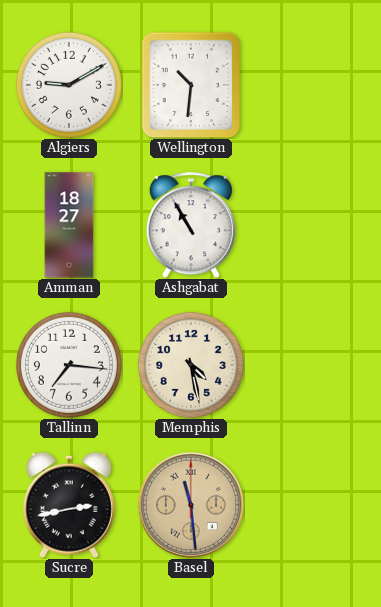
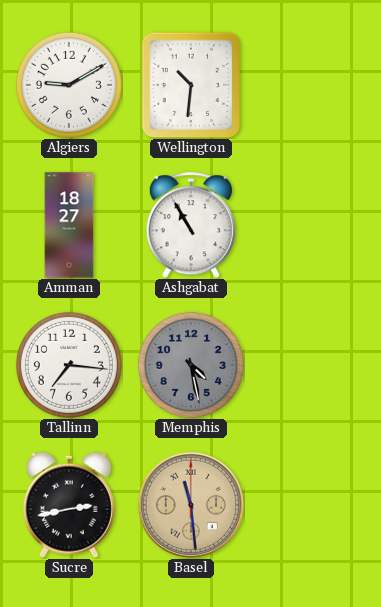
Memphis dial: cream -> grey (191, 365)
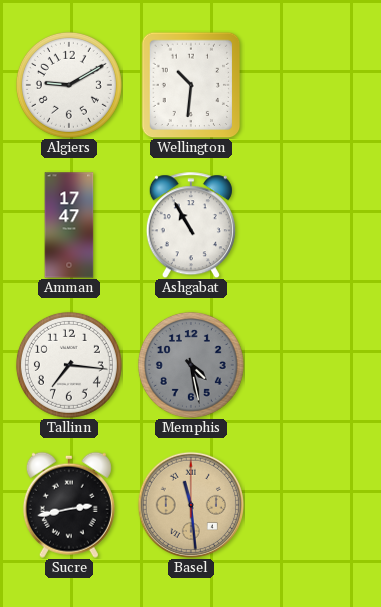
Amman: 18:27 -> 17:47 (69, 225)
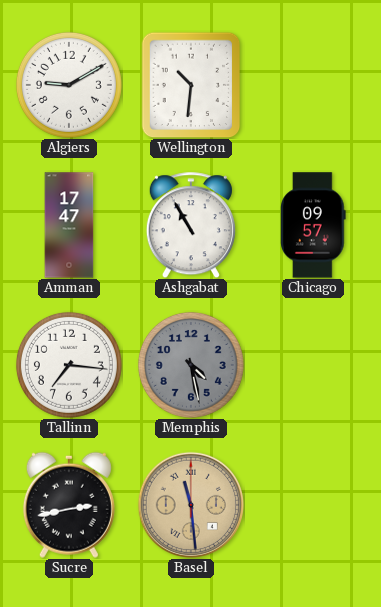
Chicago: none -> 09:57 (314, 225)
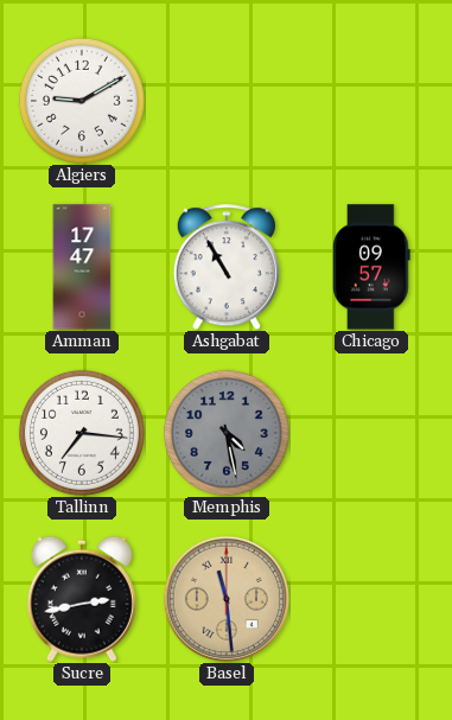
Wellington: 10:31 -> none (191, 85)
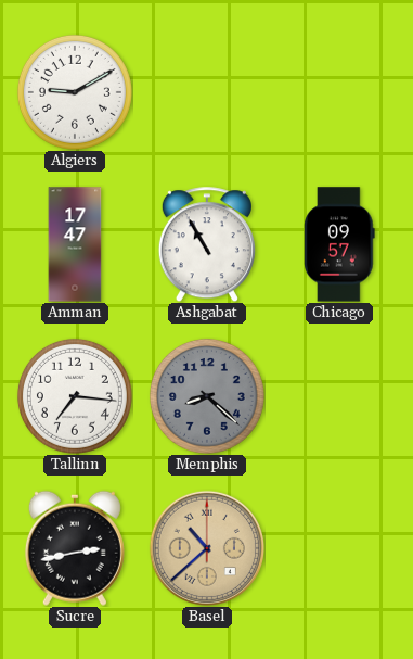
Memphis: 4:28 -> 8:22 (207, 396)
Basel: 11:29 -> 10:38 (206, 547)
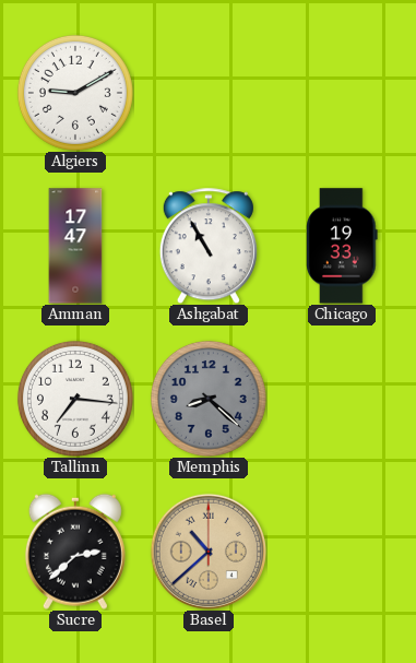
Chicago: 09:57 -> 19:33 (343, 246)
Sucre: 2:43 -> 2:38 (75, 552)
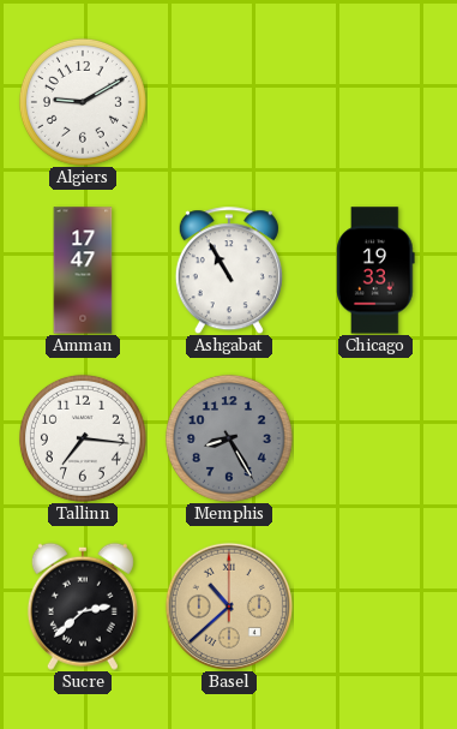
Memphis: 8:22 -> 8:25 (229, 438)
